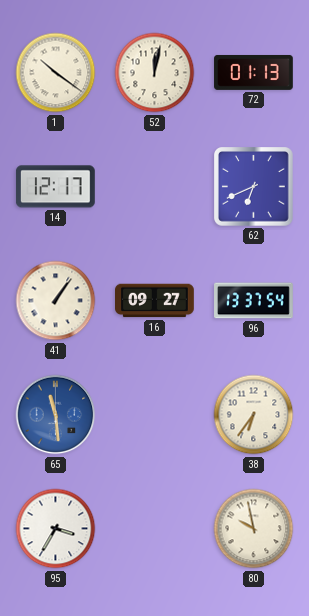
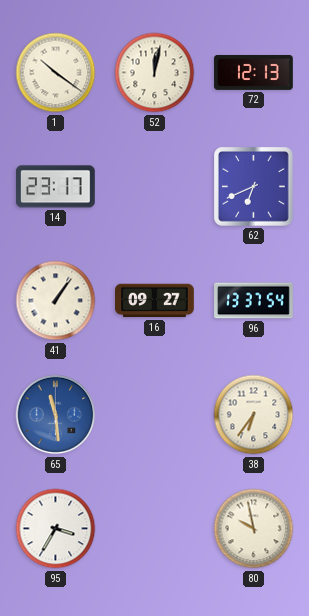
72: 01:13 -> 12:13 (254, 72)
14: 12:17 -> 23:17 (56, 187)
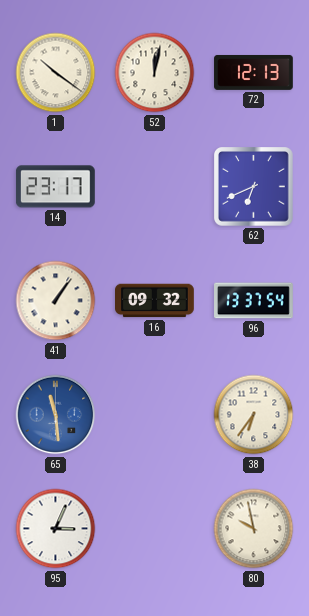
16: 09:27 -> 09:32 (155, 301)
95: 3:35 -> 3:04 (56, 529)
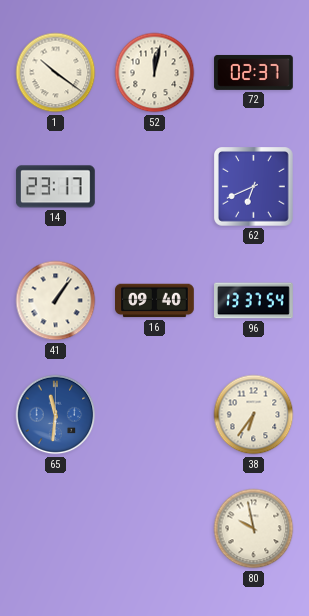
72: 12:13 -> 02:37 (254, 72)
16: 09:32 -> 09:40 (155, 301)
65: 11:29 -> 11:31 (56, 415)
95: 3:04 -> none (56, 529)
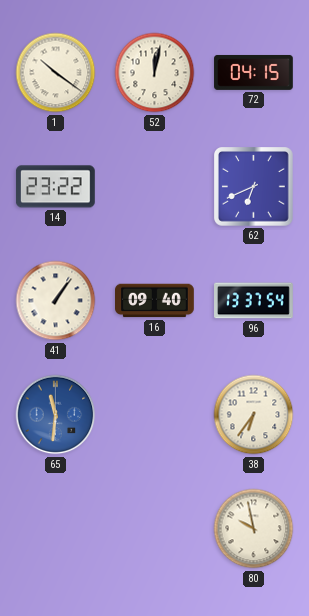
72: 02:37 -> 04:15 (254, 72)
14: 23:17 -> 23:22 (56, 187)
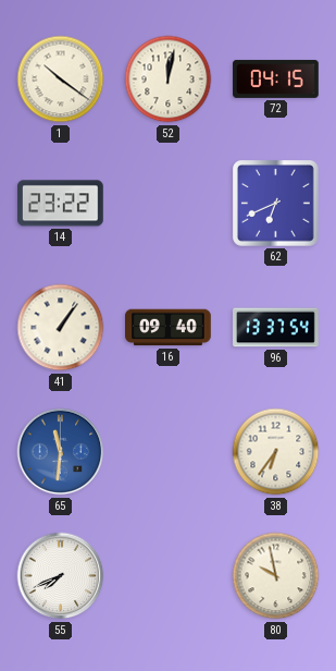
55: none -> 7:41 (61, 576)
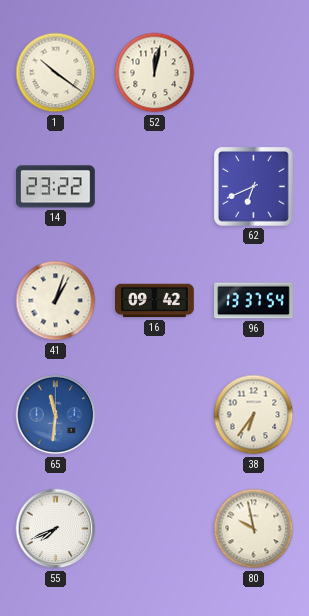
72: 04:15 -> none (276, 78)
41: 1:06 -> 1:03 (56, 301)
16: 09:40 -> 09:42 (155, 301)
